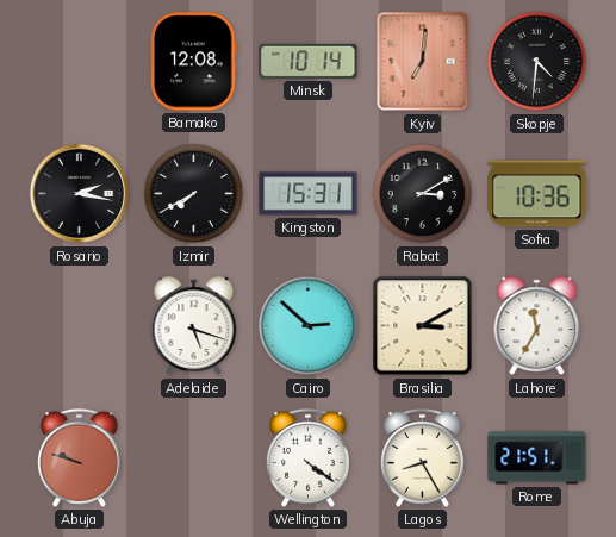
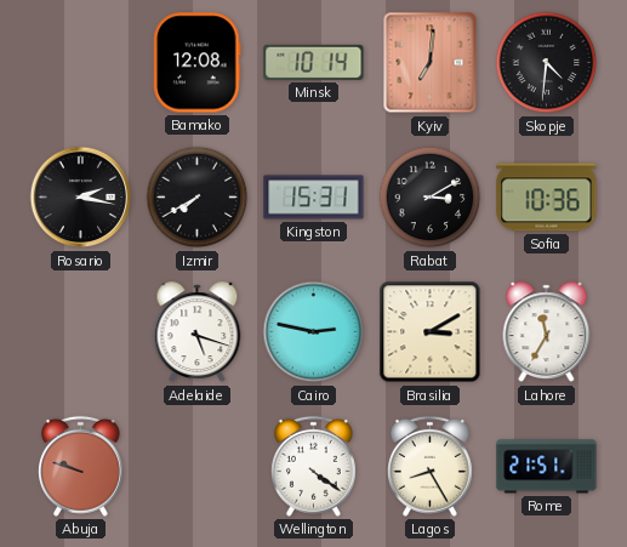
Cairo: 2:52 -> 2:47 (314, 332)
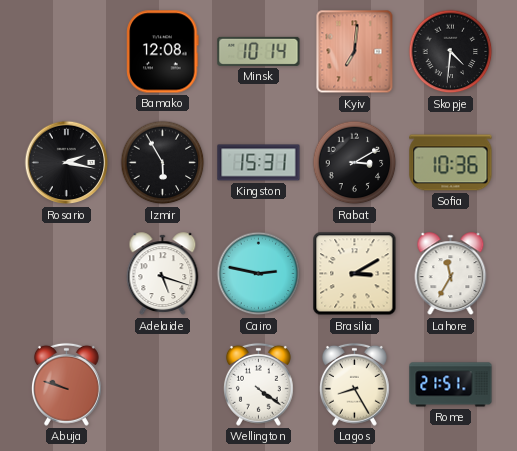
Izmir: 7:40 -> 5:55 (163, 163)
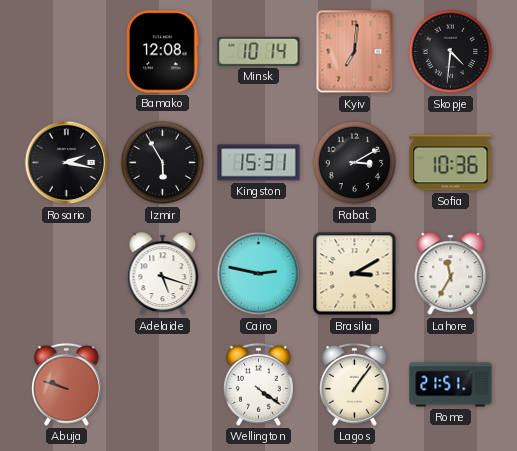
Lagos: 8:25 -> 1:06 (354, 384)
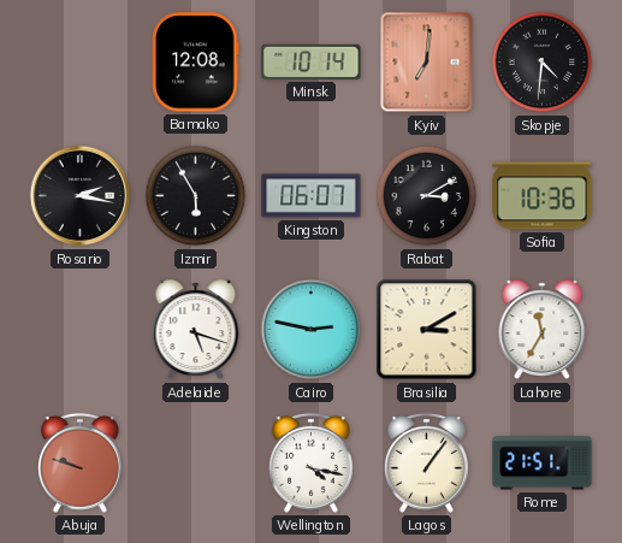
Kingston: 15:31 -> 06:07 (312, 196)
Wellington: 4:21 -> 4:17 (310, 462)
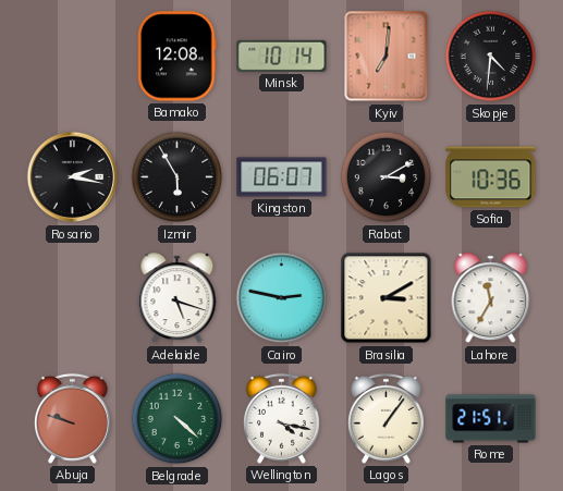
Belgrade: none -> 4:22 (178, 419)
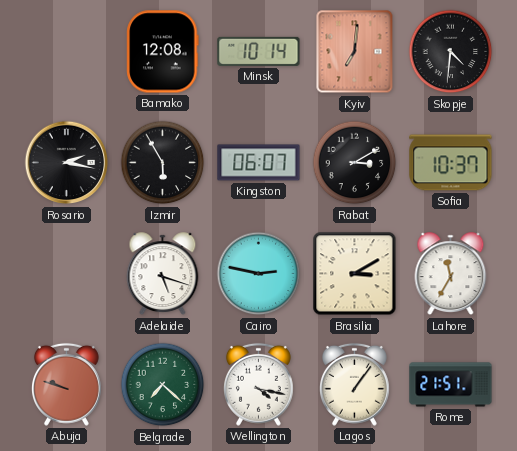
Sofia: 10:36 -> 10:37 (451, 163)
Belgrade: 4:22 -> 7:22 (163, 385)
